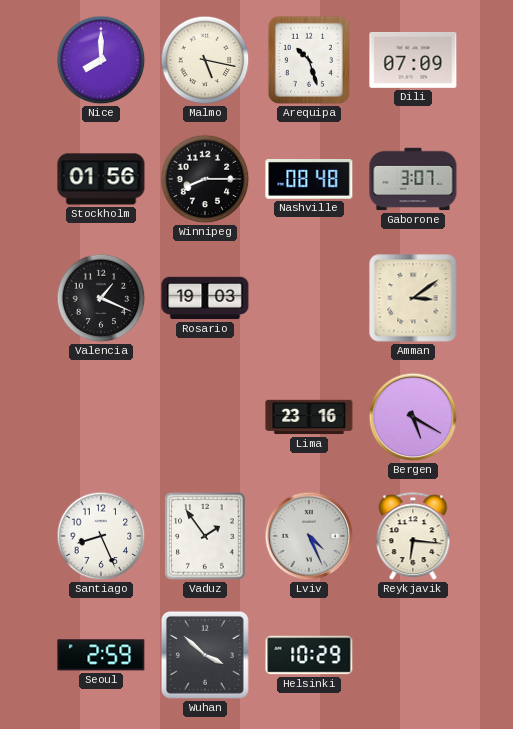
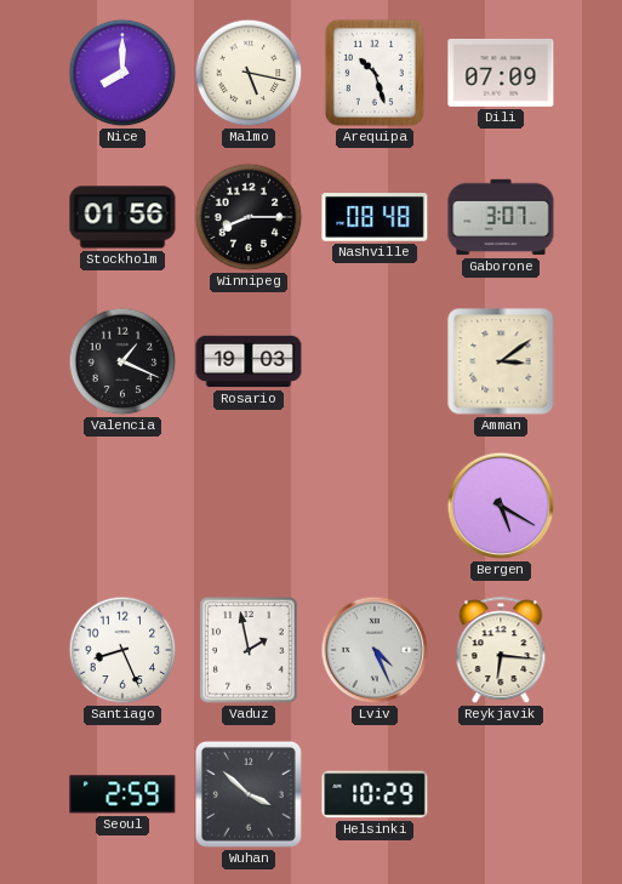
Lima: 23:16 -> none (309, 417)
Vaduz: 1:54 -> 1:58 (249, 650)
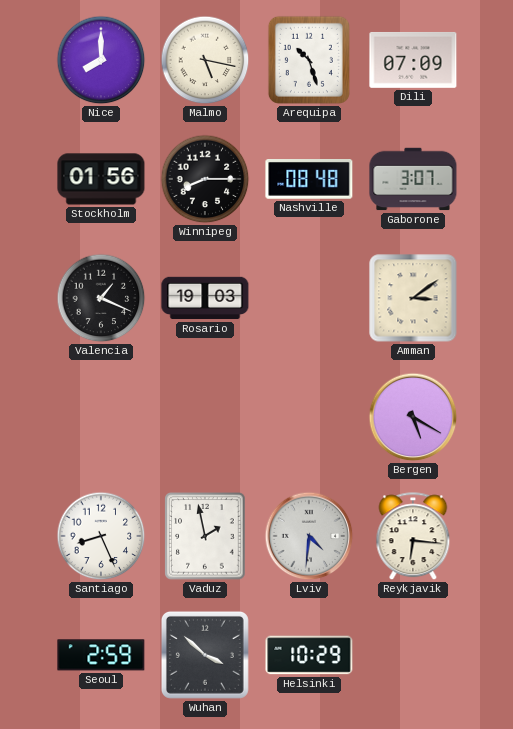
Lviv: 4:26 -> 4:31 (309, 536)
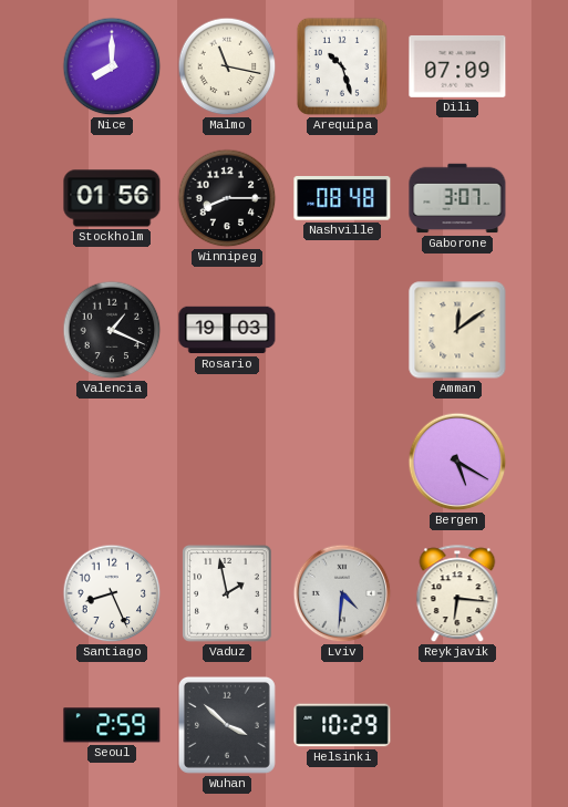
Malmo: 5:17 -> 11:17 (227, 66)
Amman: 3:09 -> 12:09 (457, 330)
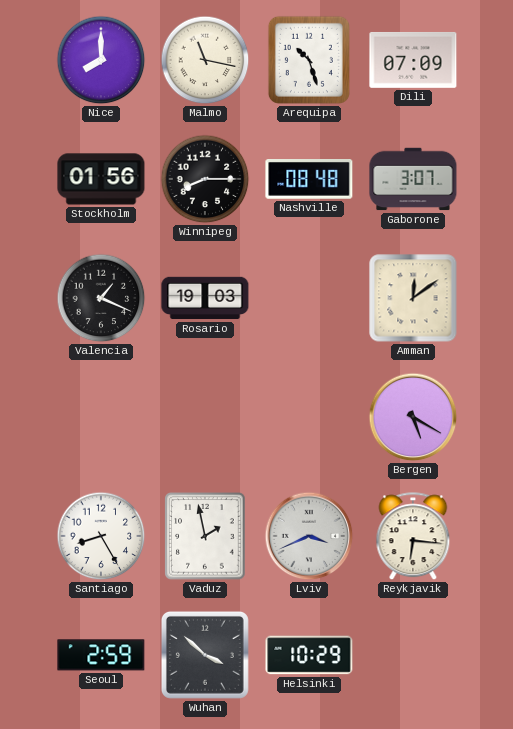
Santiago: 8:26 -> 8:25 (101, 536)
Lviv: 4:31 -> 3:41 (309, 536)
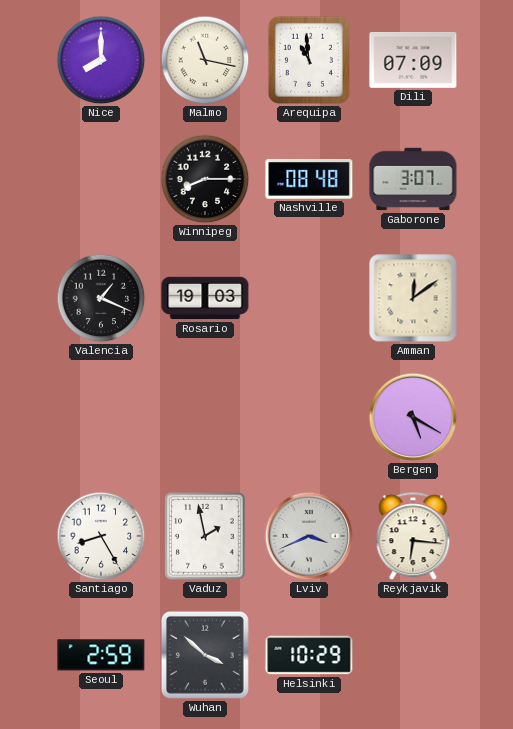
Arequipa: 10:27 -> 10:59 (309, 60)
Stockholm: 01:56 -> none (101, 179)
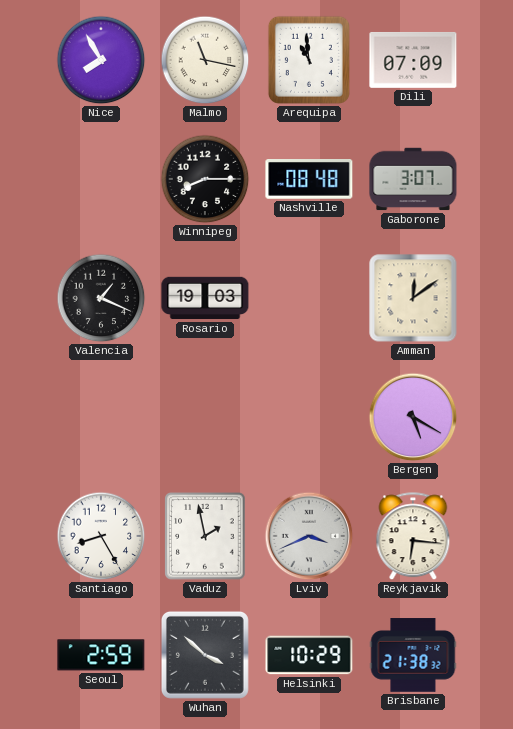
Nice: 8:00 -> 7:55 (101, 60)
Brisbane: none -> 21:38 (413, 655)
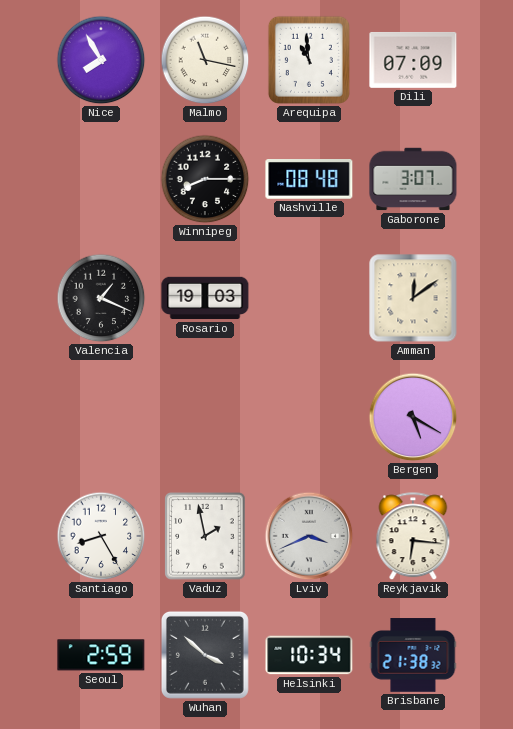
Helsinki: 10:29 -> 10:34 (309, 655)
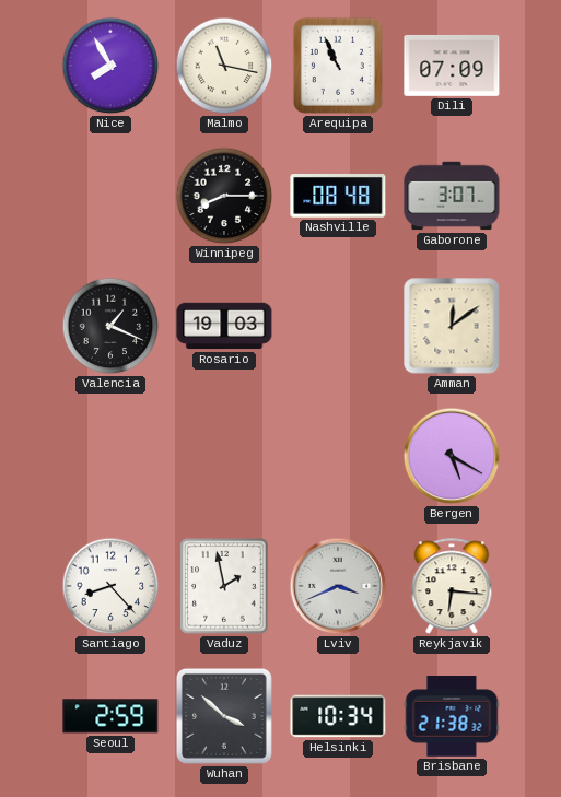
Arequipa: 10:59 -> 10:56 (338, 66)
Santiago: 8:25 -> 8:23 (110, 586)
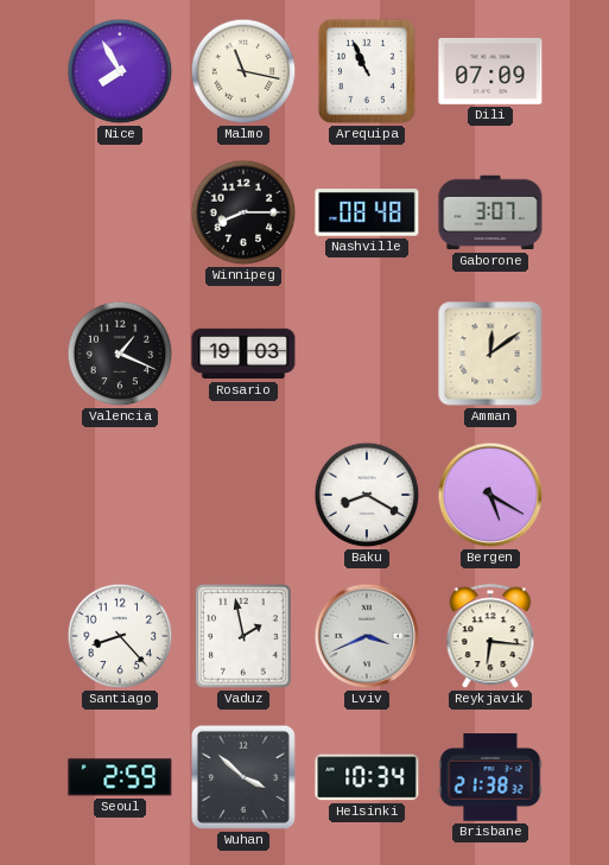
Baku: none -> 8:20 (367, 495)
